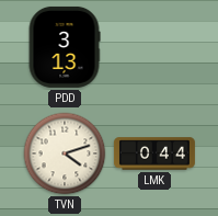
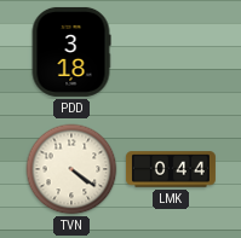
PDD: 3:13 -> 3:18 (71, 52)
TVN: 4:12 -> 4:21 (71, 169)
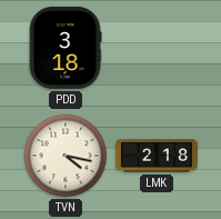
TVN: 4:21 -> 4:17 (66, 156)
LMK: 0:44 -> 2:18 (157, 156)
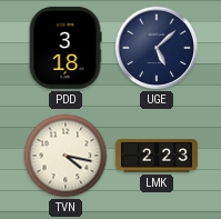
UGE: none -> 5:08 (157, 48)
LMK: 2:18 -> 2:23 (157, 156)
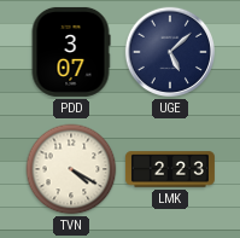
PDD: 3:18 -> 3:07 (71, 52)
TVN: 4:17 -> 4:20 (71, 169)
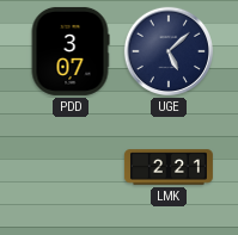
TVN: 4:20 -> none (71, 169)
LMK: 2:23 -> 2:21 (169, 167)
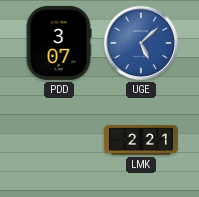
UGE dial: navy -> blue (141, 43)
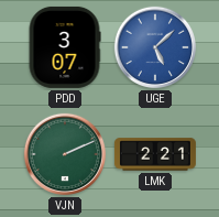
VJN: none -> 2:11 (65, 154)
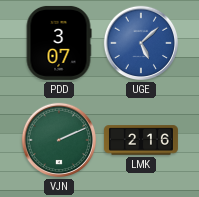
LMK: 2:21 -> 2:16 (141, 140)
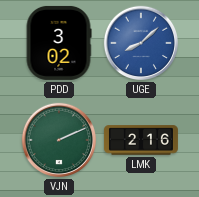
PDD: 3:07 -> 3:02 (59, 43)
UGE: 5:08 -> 8:08 (141, 43)
